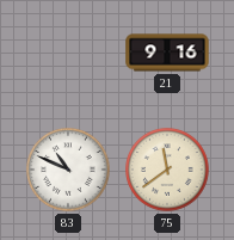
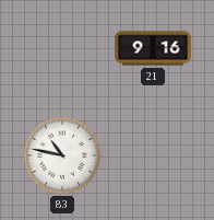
83: 10:49 -> 10:47 (63, 157)
75: 11:39 -> none (168, 171)
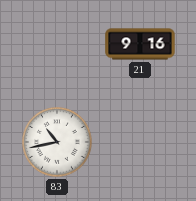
83: 10:47 -> 10:43 (58, 143)
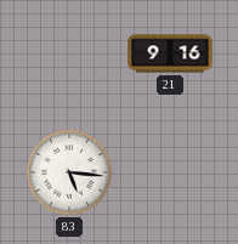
83: 10:43 -> 5:16 (70, 174)
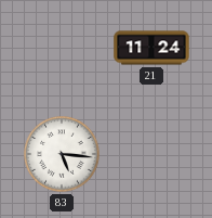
21: 9:16 -> 11:24 (151, 48)
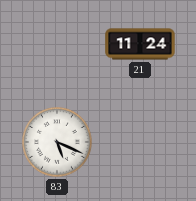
83: 5:16 -> 5:19 (58, 143)
